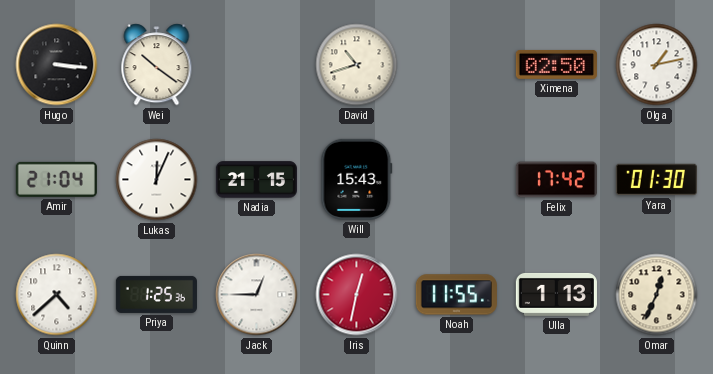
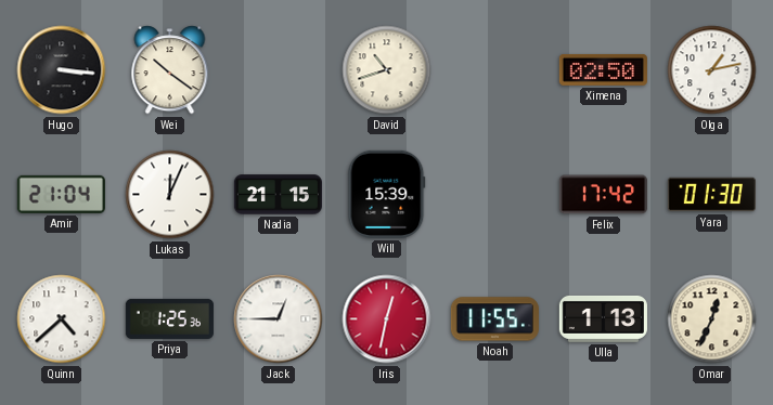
Will: 15:43 -> 15:39 (387, 194)
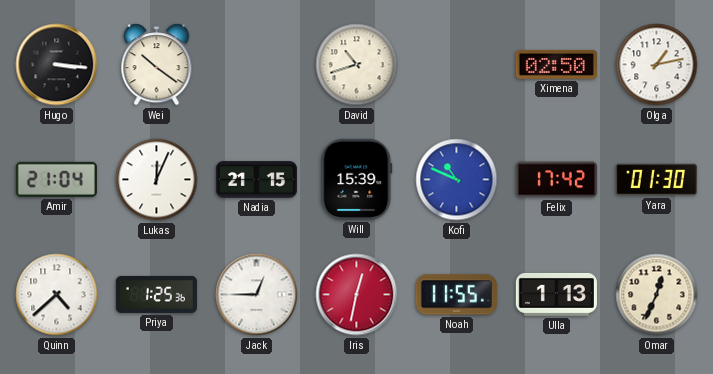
Kofi: none -> 10:49 (457, 180)
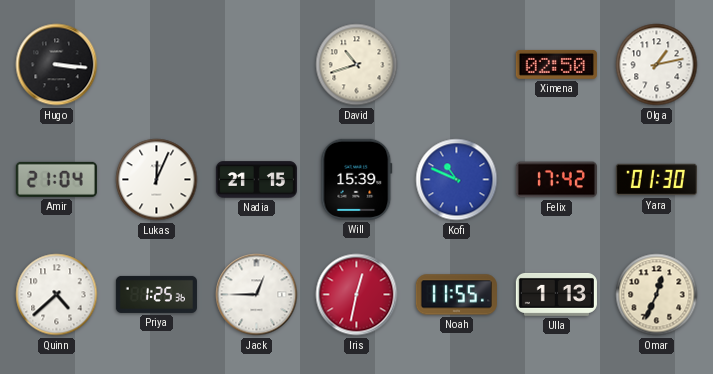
Wei: 10:21 -> none (157, 65)
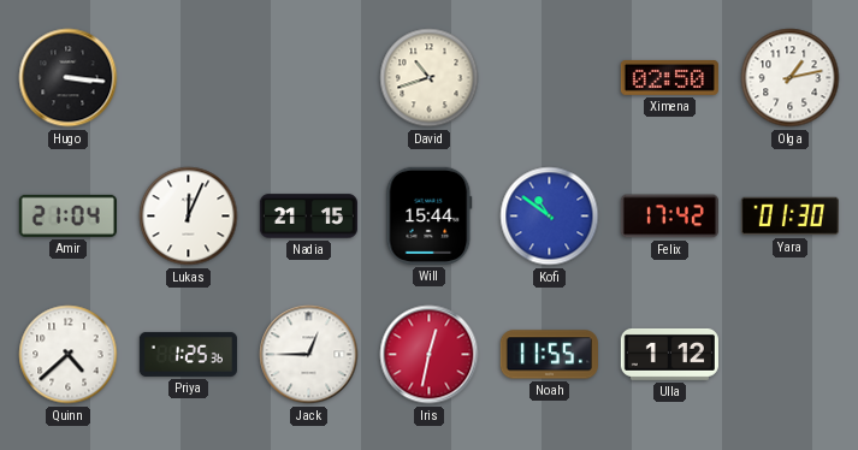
Will: 15:39 -> 15:44 (430, 215)
Kofi: 10:49 -> 10:51 (550, 217)
Ulla: 1:13 -> 1:12 (669, 354)
Omar: 12:34 -> none (657, 295)
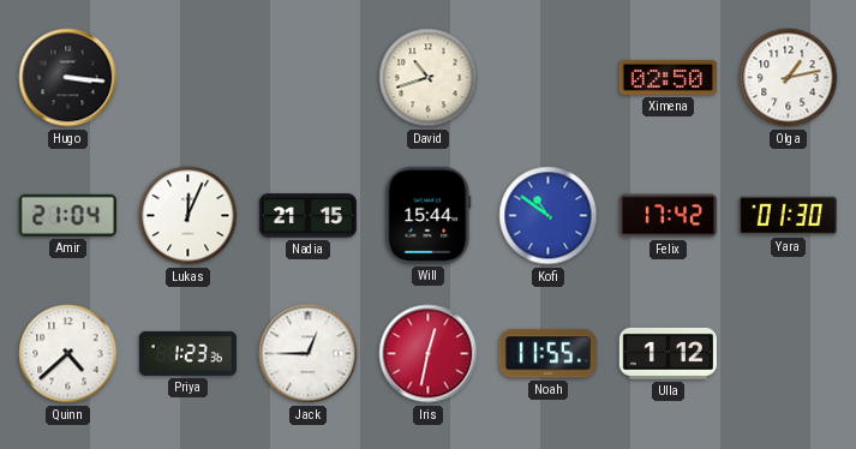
Priya: 1:25 -> 1:23 (187, 353)
